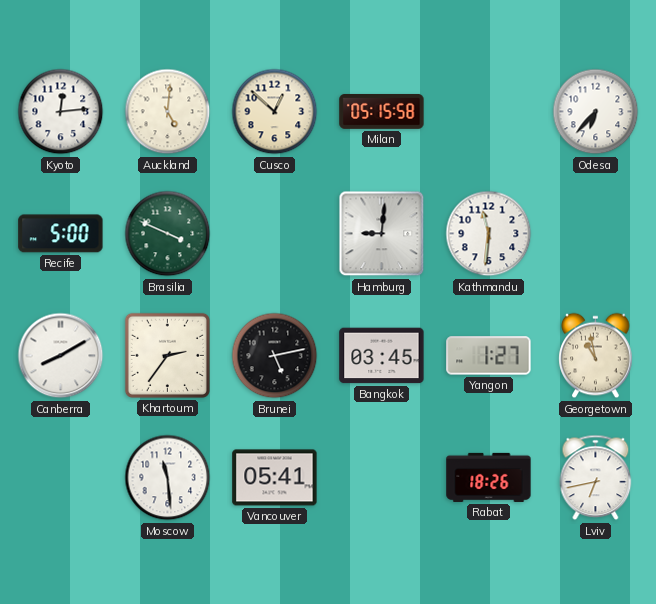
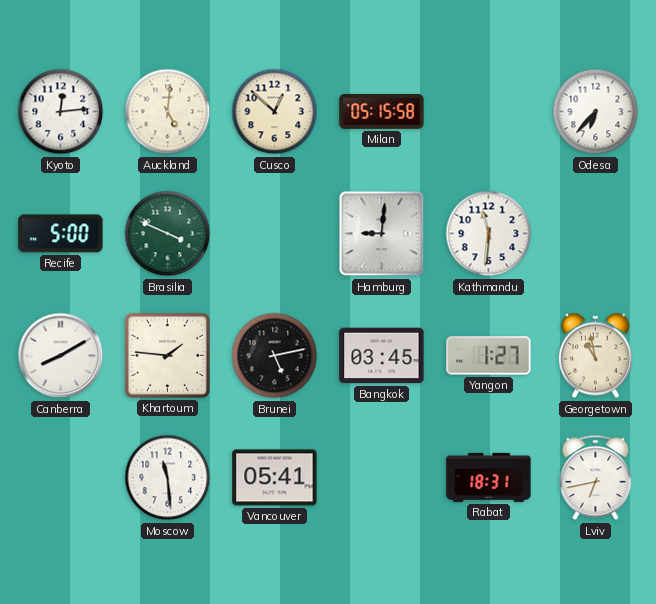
Khartoum: 2:36 -> 1:46 (167, 355)
Rabat: 18:26 -> 18:31 (489, 477)
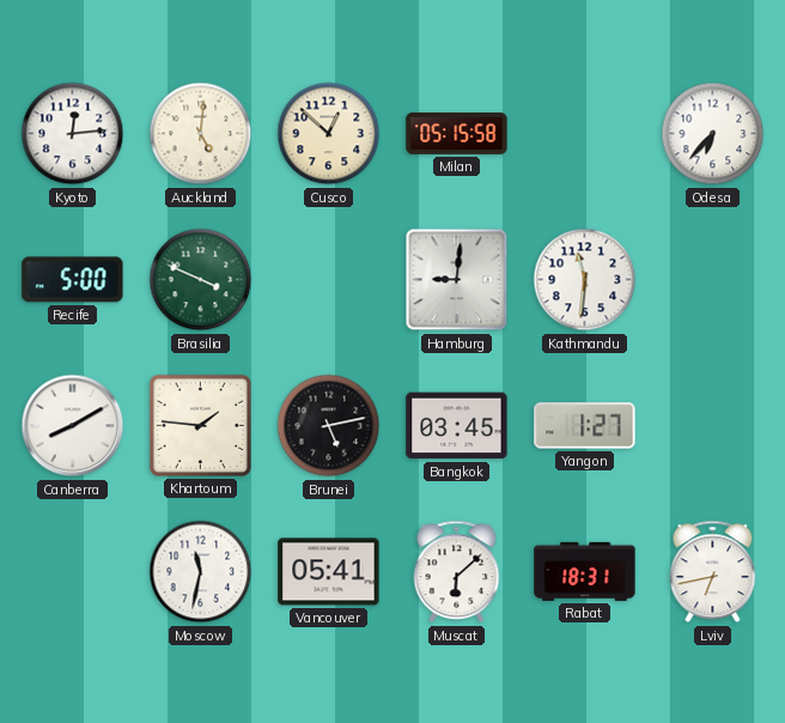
Georgetown: 10:58 -> none (596, 356)
Moscow: 11:29 -> 11:32 (201, 572)
Muscat: none -> 6:08 (457, 572)
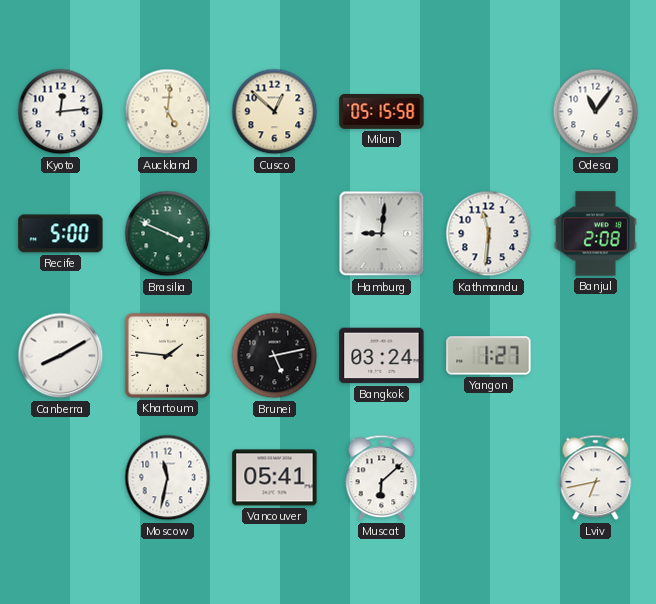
Odesa: 6:37 -> 11:06 (596, 112)
Banjul: none -> 2:08 (595, 234)
Bangkok: 03:45 -> 03:24 (382, 356)
Rabat: 18:31 -> none (585, 571)
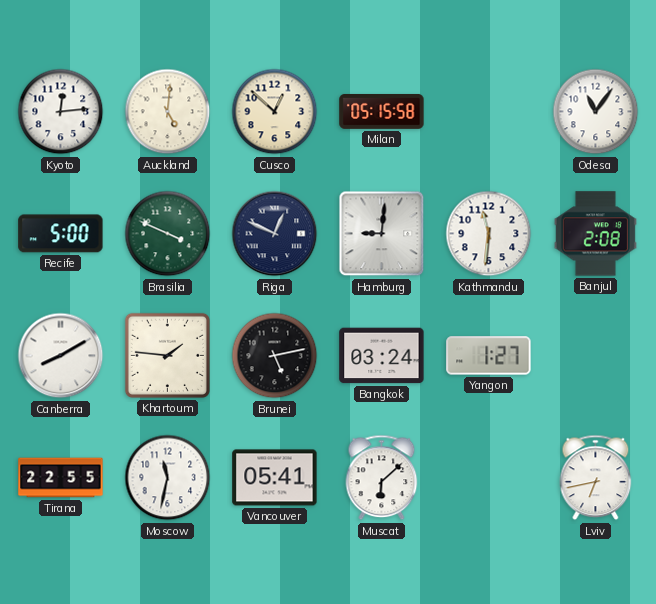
Riga: none -> 12:49 (275, 234)
Tirana: none -> 22:55 (61, 478)
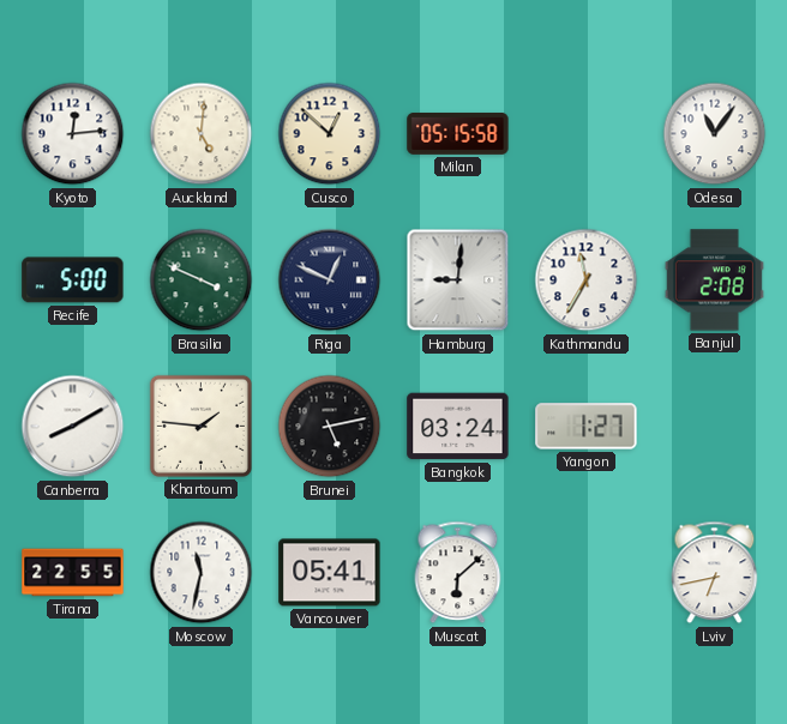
Kathmandu: 11:31 -> 11:35 (587, 280)
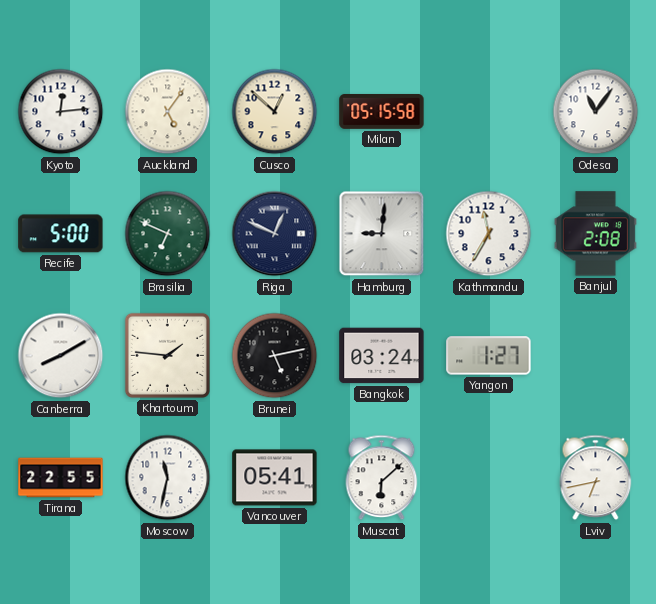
Auckland: 5:01 -> 5:06 (168, 112)
Brasilia: 3:49 -> 6:49 (168, 234)
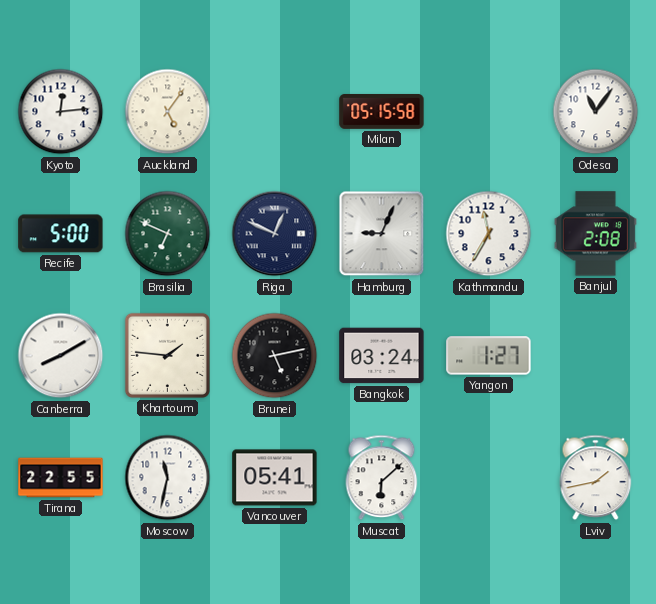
Cusco: 12:52 -> none (275, 112)
Hamburg: 9:01 -> 9:04 (382, 234)
Lviv: 6:43 -> 1:43 (596, 478)
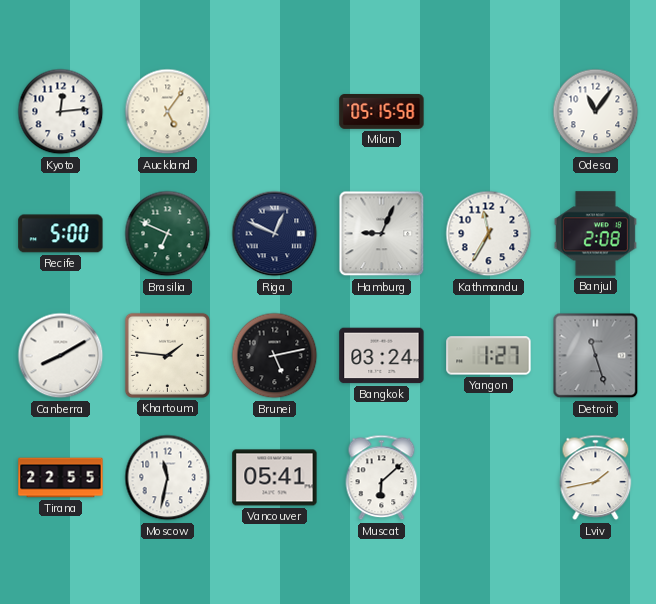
Detroit: none -> 11:27 (596, 356)
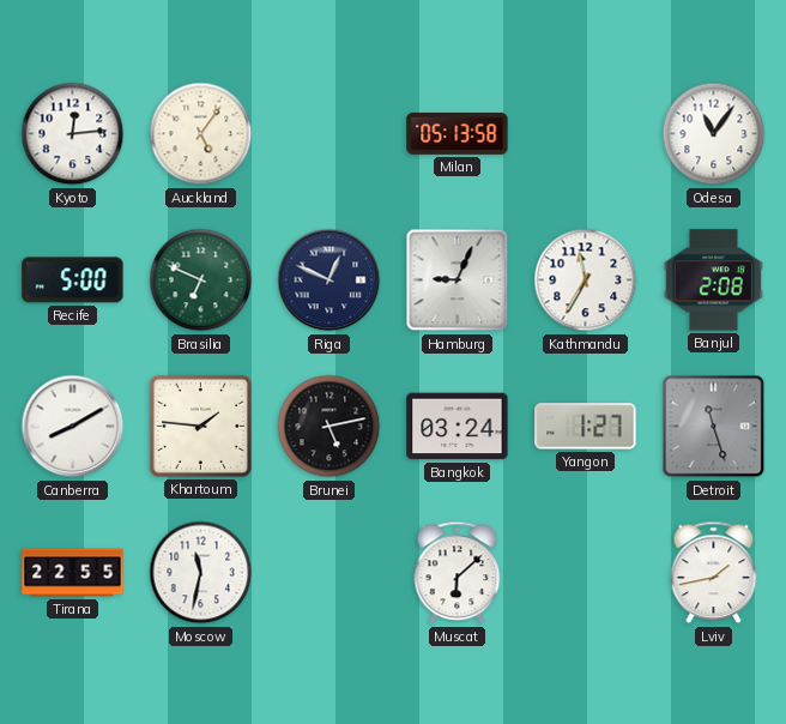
Milan: 05:15 -> 05:13 (458, 133)
Vancouver: 05:41 -> none (275, 478)
